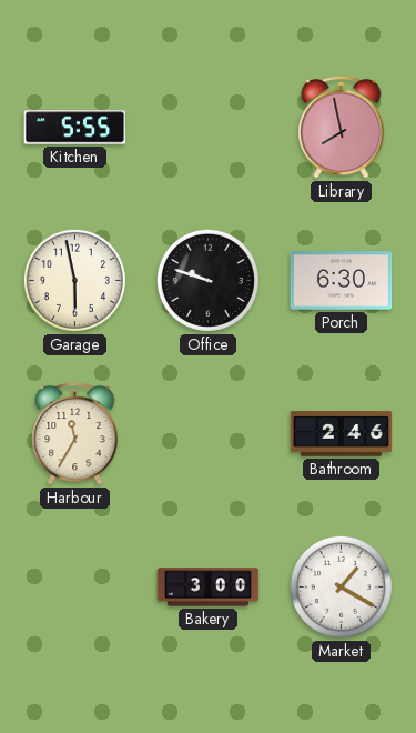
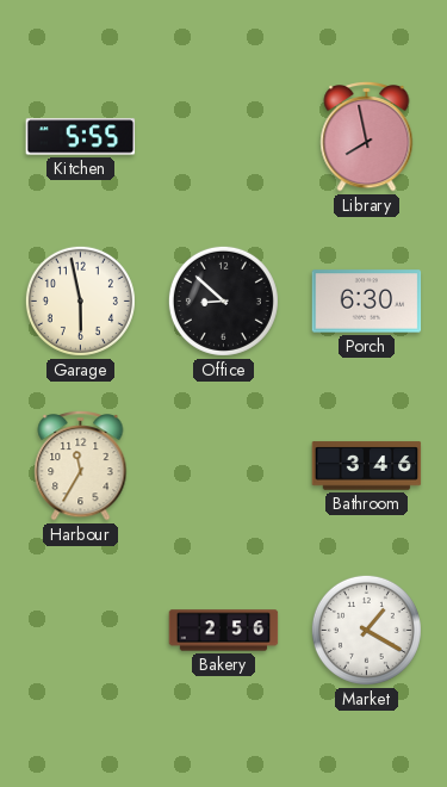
Office: 9:48 -> 8:52 (223, 300)
Bathroom: 2:46 -> 3:46 (367, 466)
Bakery: 3:00 -> 2:56 (224, 631)
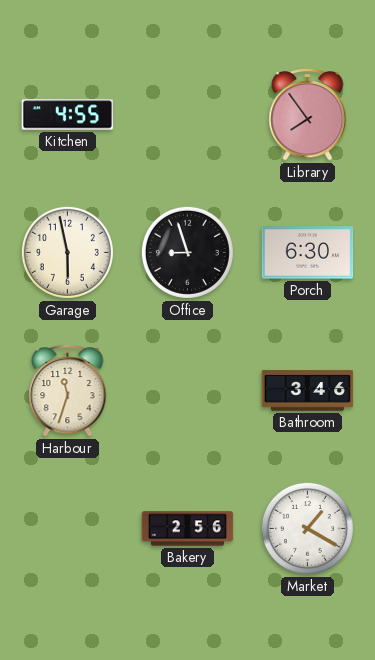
Kitchen: 5:55 -> 4:55 (68, 115)
Library: 7:58 -> 7:54 (308, 114)
Office: 8:52 -> 8:57 (187, 252)
Harbour: 11:35 -> 11:33 (68, 390)
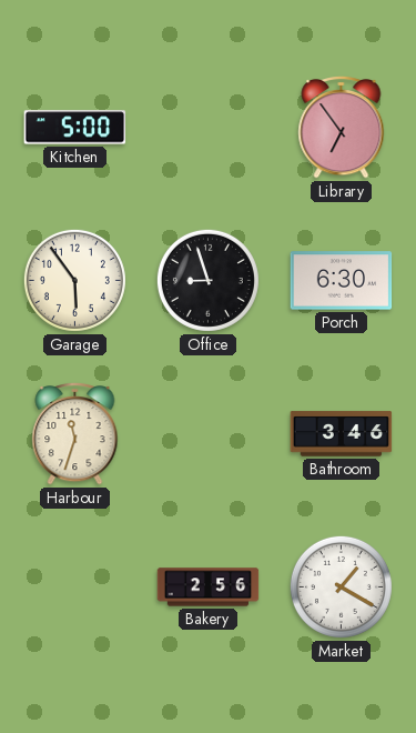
Kitchen: 4:55 -> 5:00 (75, 128)
Library: 7:54 -> 6:54 (342, 127)
Garage: 5:58 -> 5:54 (74, 280)
